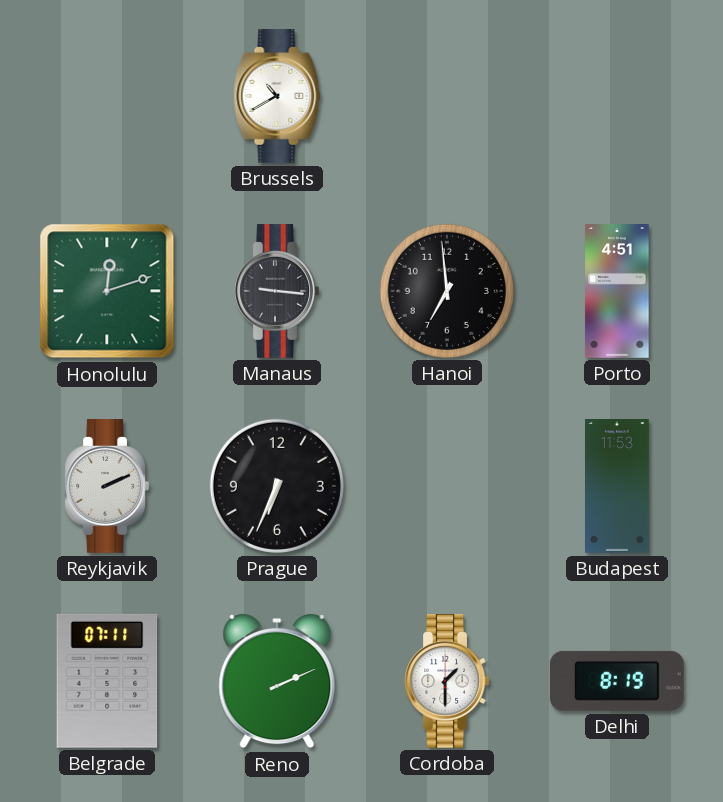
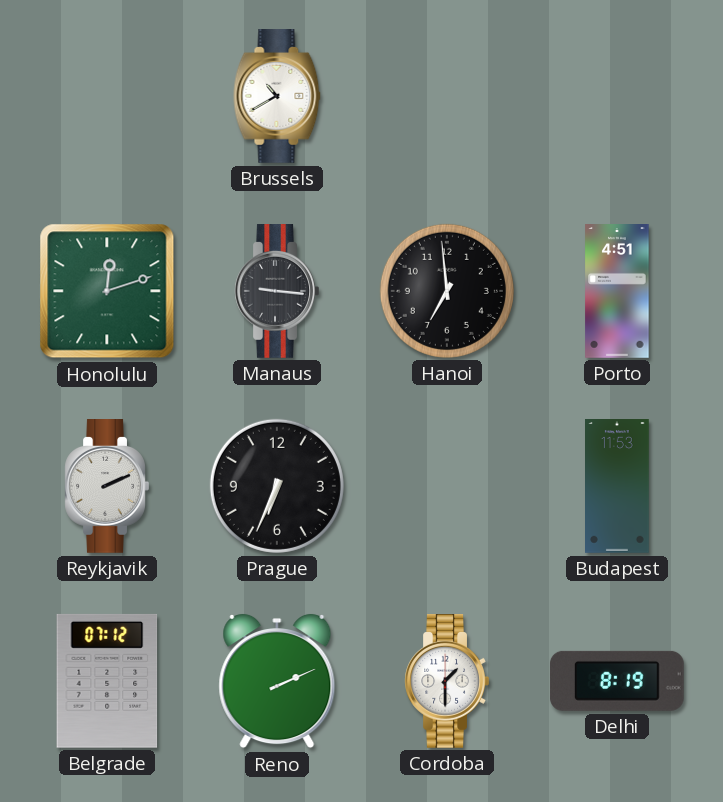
Belgrade: 07:11 -> 07:12 (107, 681)
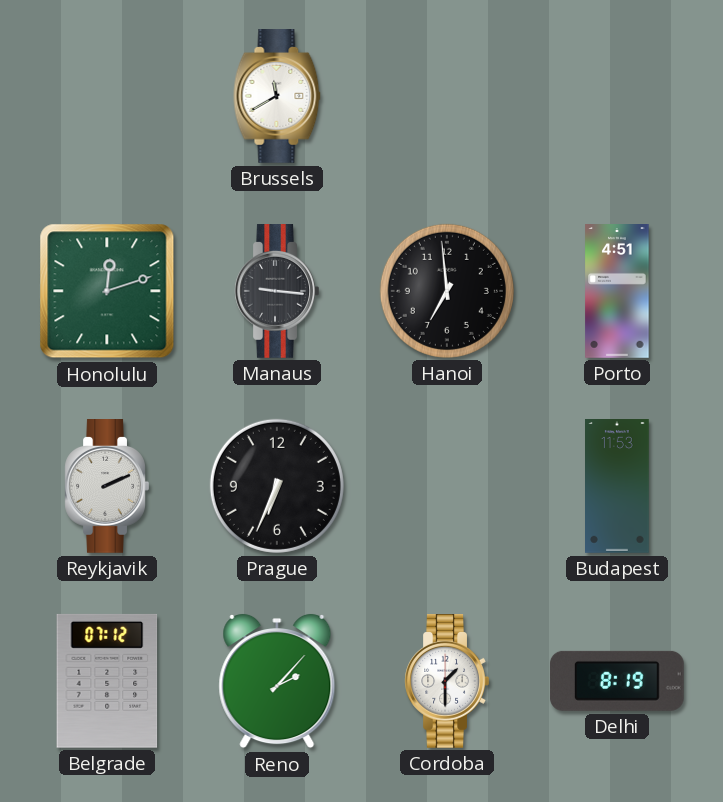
Brussels: 10:40 -> 11:40 (277, 97)
Reno: 2:11 -> 2:07 (277, 681)
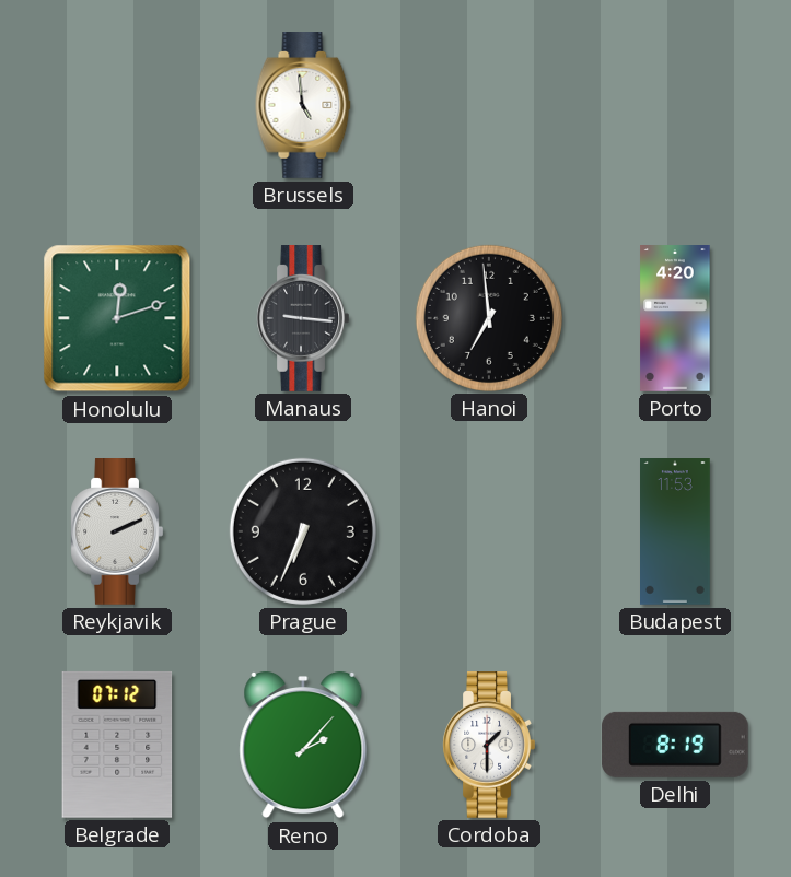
Brussels: 11:40 -> 4:59 (303, 106)
Porto: 4:51 -> 4:20 (675, 318)
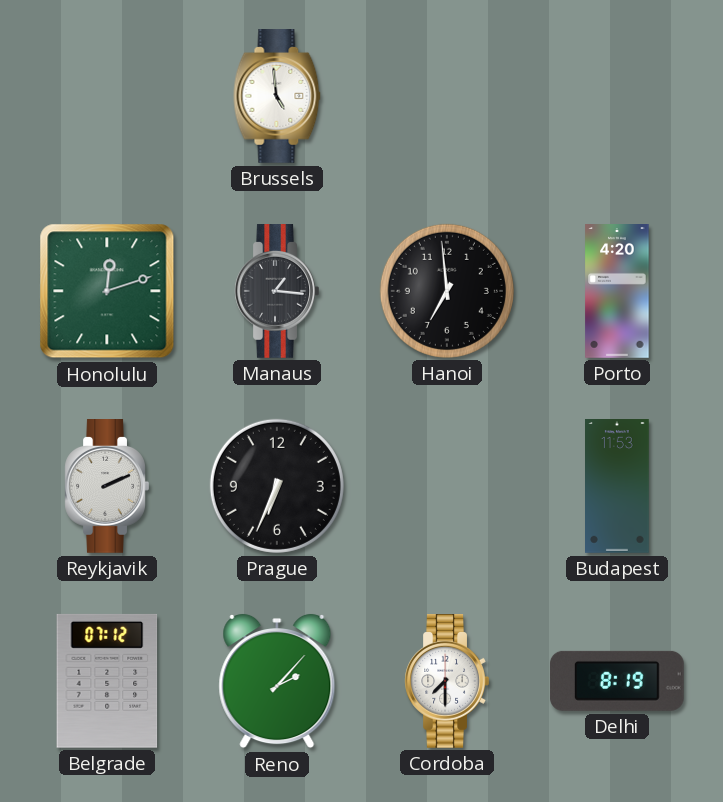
Manaus: 9:16 -> 1:16 (277, 292)
Cordoba: 1:30 -> 7:30 (447, 682)
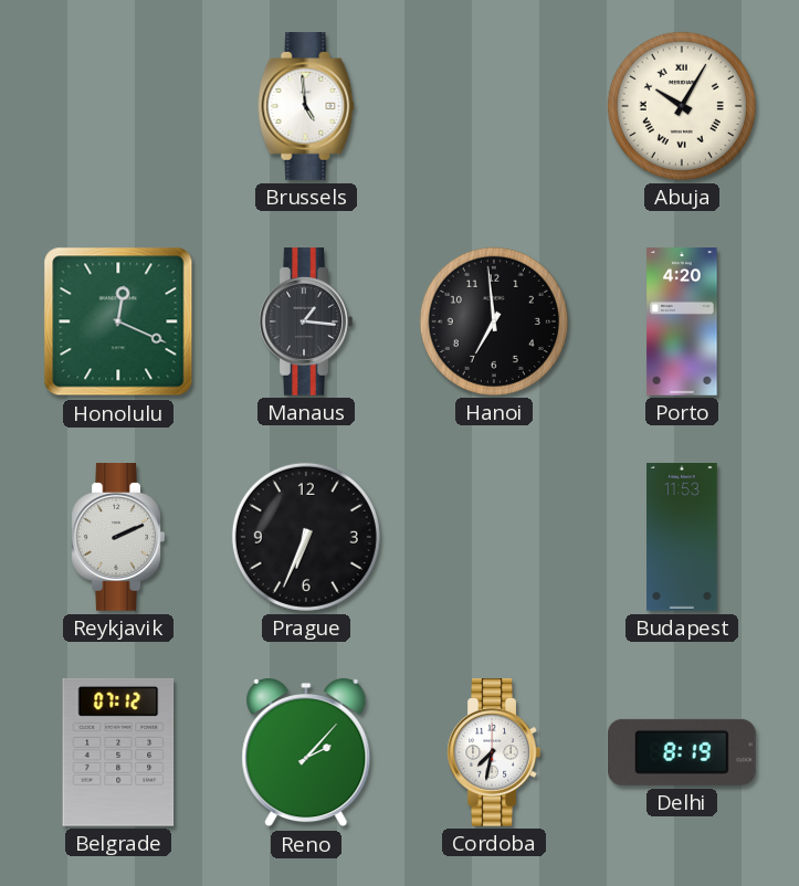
Abuja: none -> 10:05 (682, 106)
Honolulu: 12:12 -> 12:19 (118, 321)
Cordoba: 7:30 -> 7:32 (494, 753)
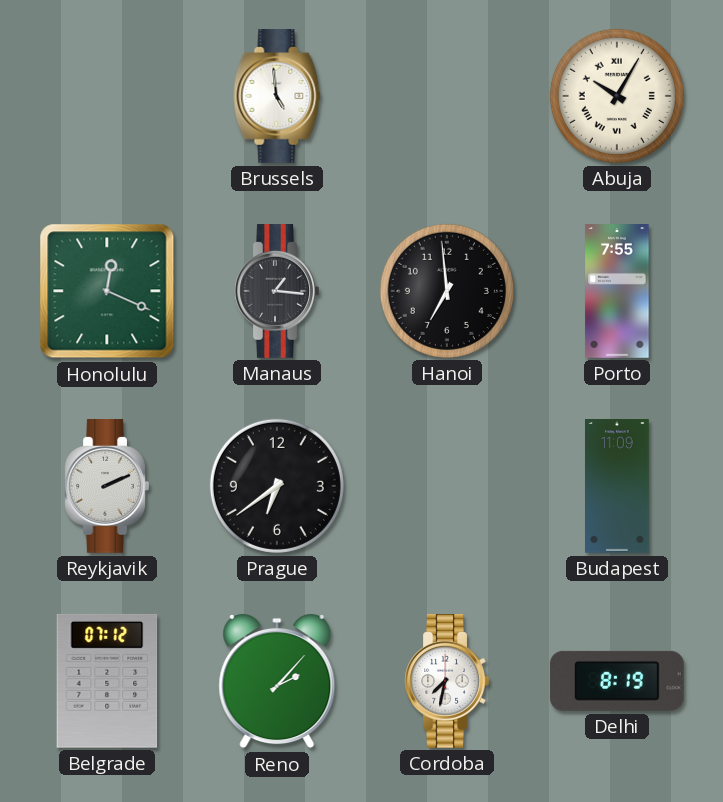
Porto: 4:20 -> 7:55 (617, 291)
Prague: 6:34 -> 6:39 (277, 486)
Budapest: 11:53 -> 11:09 (618, 486)
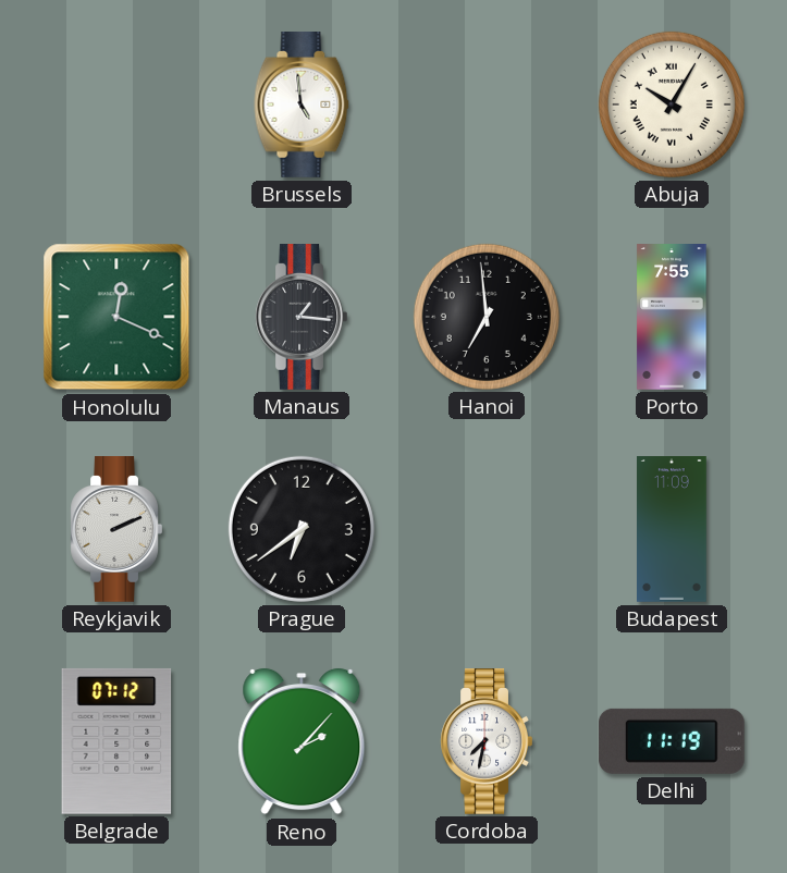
Delhi: 8:19 -> 11:19 (672, 741)
